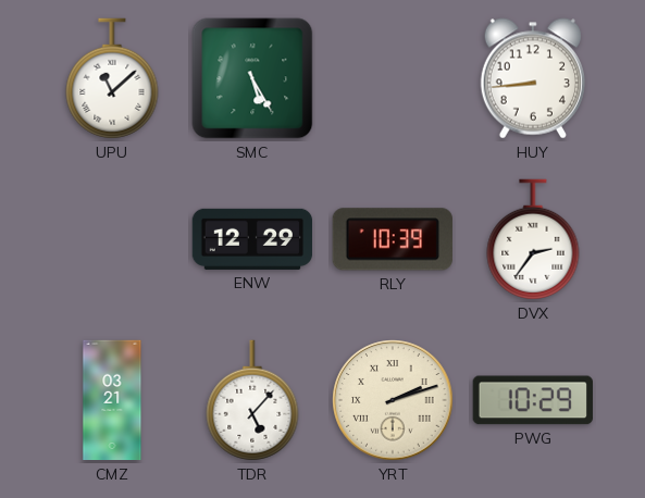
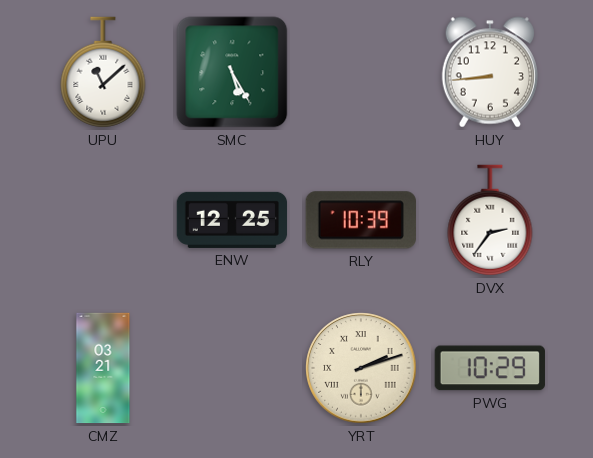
ENW: 12:29 -> 12:25 (232, 220)
TDR: 5:07 -> none (252, 400)
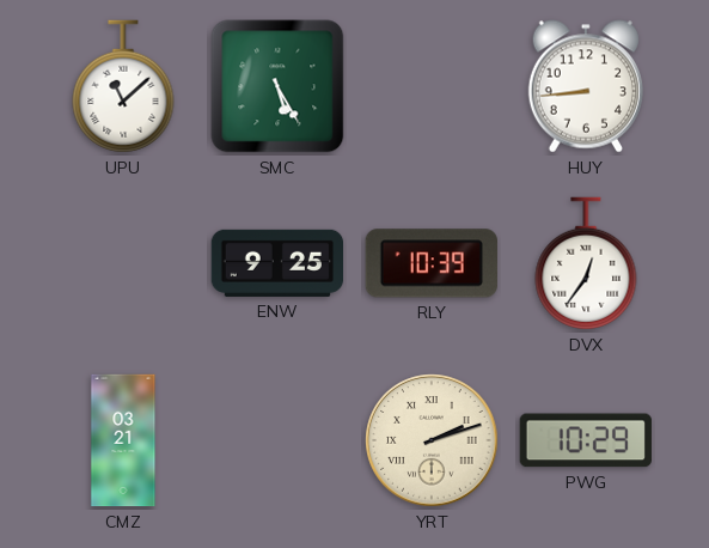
ENW: 12:25 -> 9:25 (277, 263)
DVX: 2:36 -> 12:36 (586, 263)
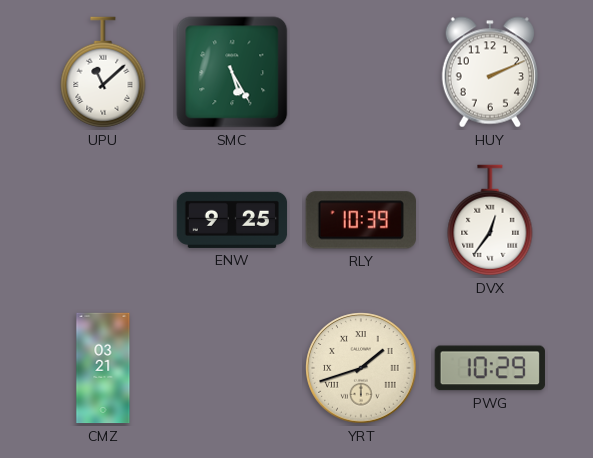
HUY: 8:44 -> 2:11 (489, 72)
YRT: 2:12 -> 1:42 (361, 368)
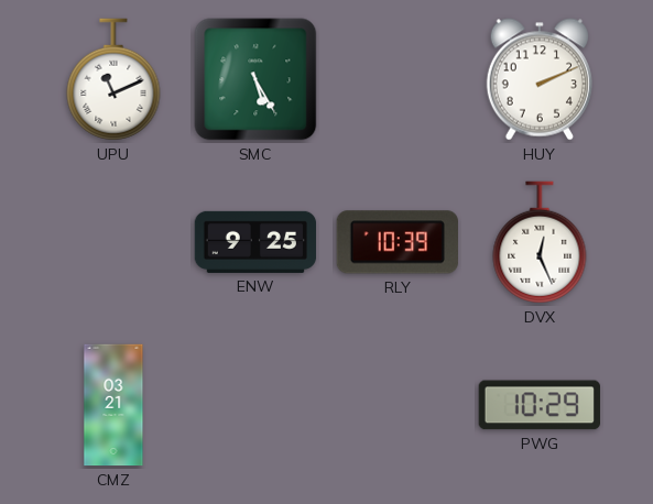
UPU: 11:08 -> 11:11 (113, 79)
DVX: 12:36 -> 12:26 (540, 242)
YRT: 1:42 -> none (361, 368)
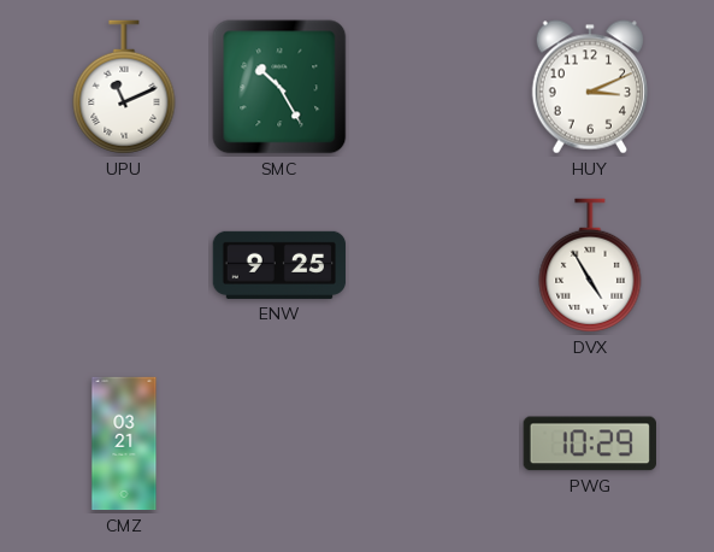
SMC: 5:25 -> 10:25 (279, 87)
HUY: 2:11 -> 3:11 (589, 87)
RLY: 10:39 -> none (398, 242)
DVX: 12:26 -> 4:55 (590, 265)
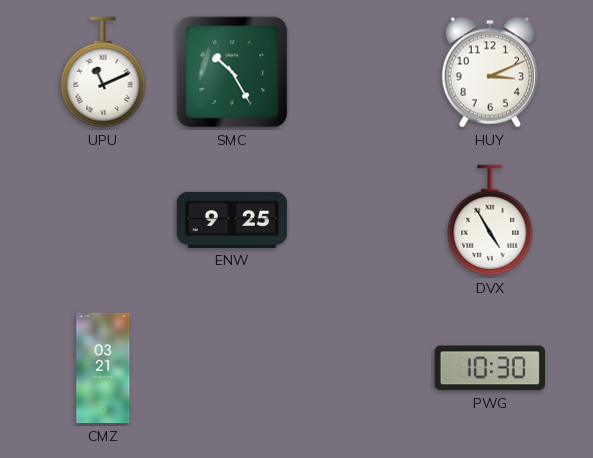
PWG: 10:29 -> 10:30 (490, 368)
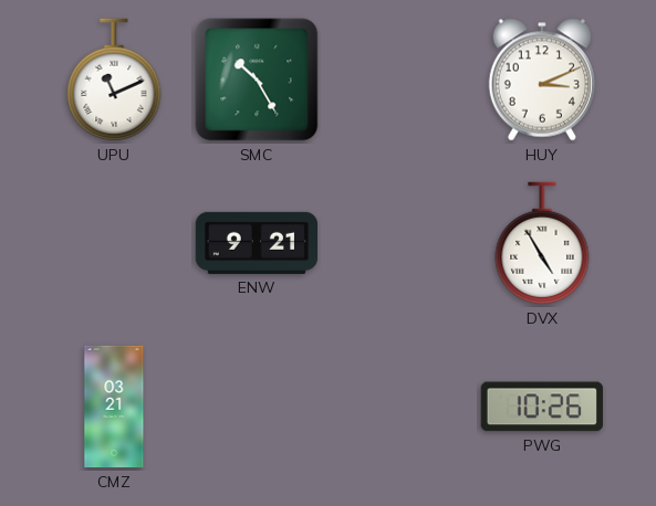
ENW: 9:25 -> 9:21 (257, 243)
PWG: 10:30 -> 10:26 (542, 407)
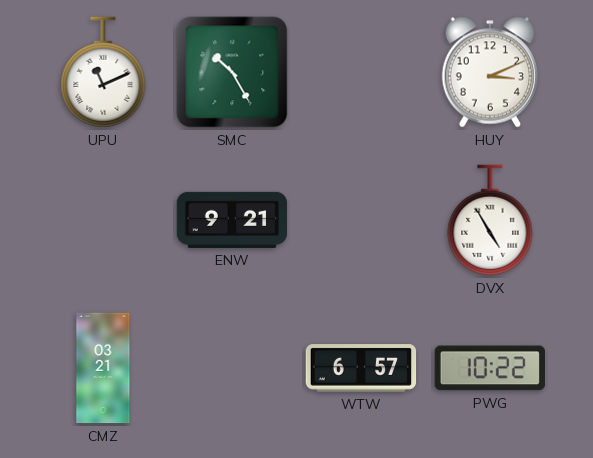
WTW: none -> 6:57 (361, 368)
PWG: 10:26 -> 10:22 (490, 368)
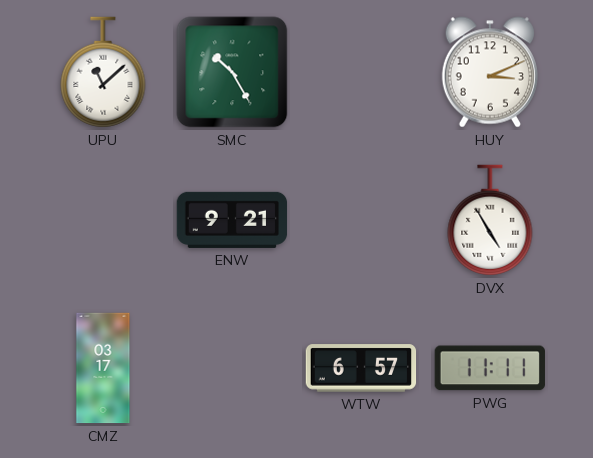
UPU: 11:11 -> 11:08 (103, 72)
CMZ: 03:21 -> 03:17 (103, 368)
PWG: 10:22 -> 11:11 (490, 368)
